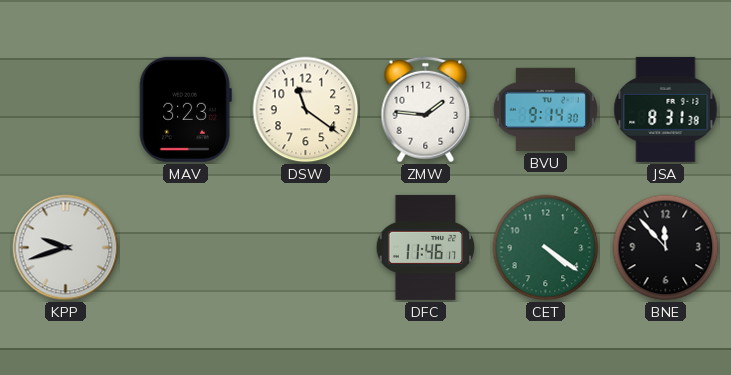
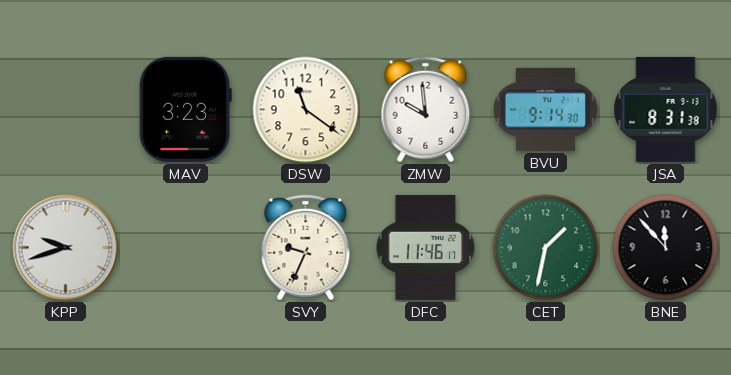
ZMW: 1:46 -> 9:59 (426, 110)
SVY: none -> 9:34 (306, 248)
CET: 4:21 -> 1:32 (546, 248)
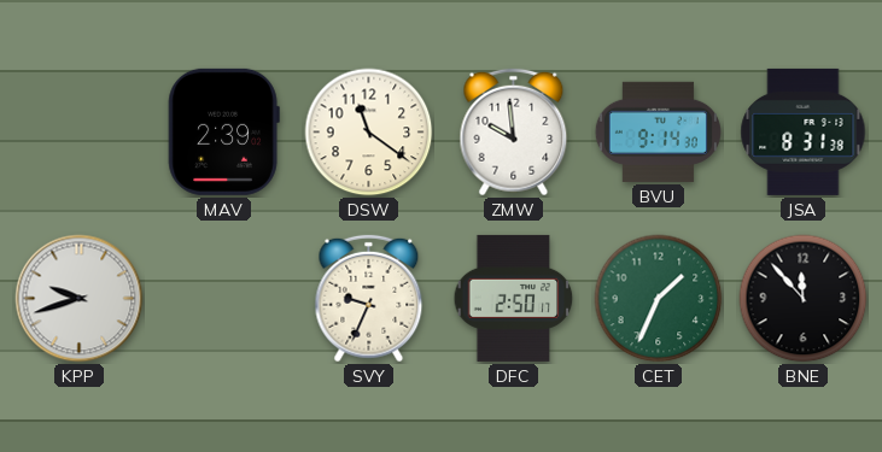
MAV: 3:23 -> 2:39 (223, 131)
DFC: 11:46 -> 2:50 (514, 298)
CET: 1:32 -> 1:34 (659, 299)
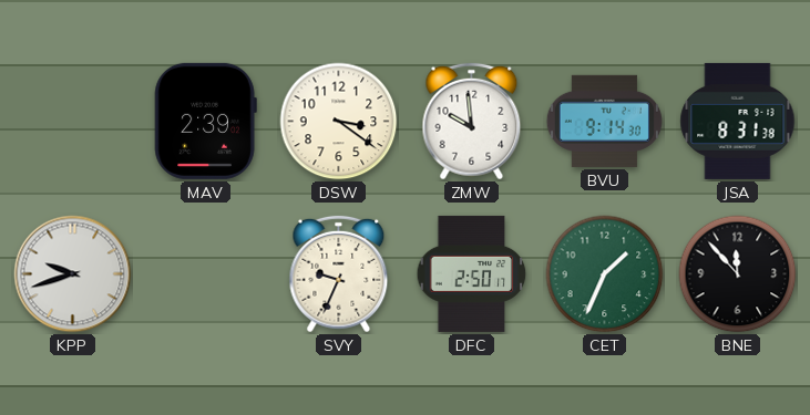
DSW: 11:21 -> 3:21 (339, 122)
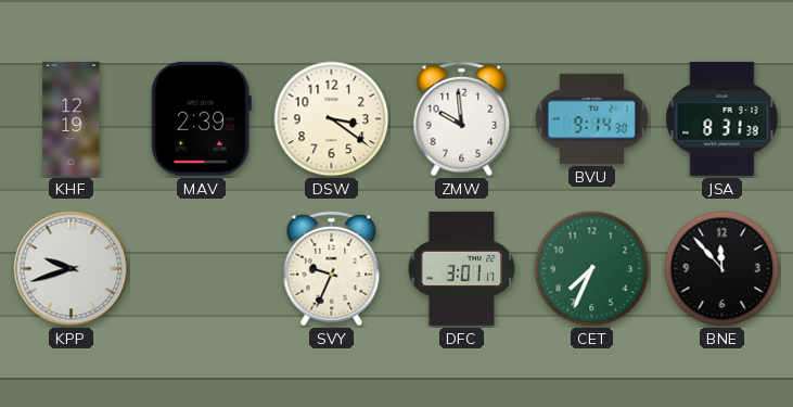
KHF: none -> 12:19 (72, 118)
DFC: 2:50 -> 3:01 (462, 268)
CET: 1:34 -> 7:34 (592, 269)
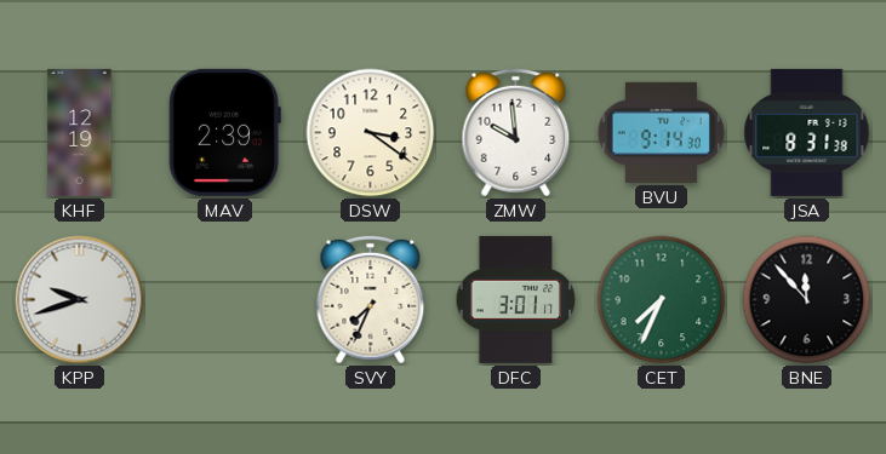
SVY: 9:34 -> 7:34 (371, 300)
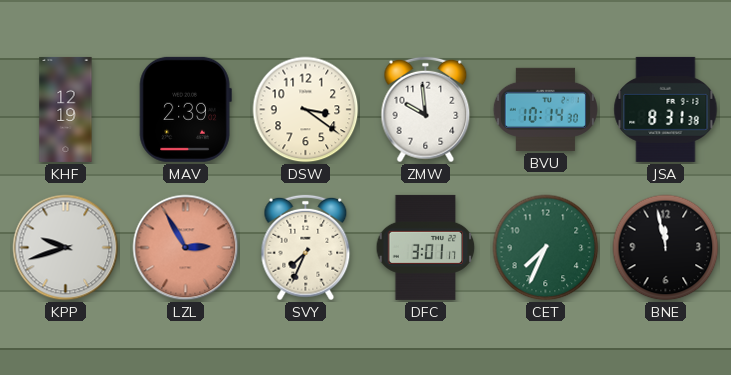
BVU: 9:14 -> 10:14 (545, 109)
LZL: none -> 2:55 (186, 248)
BNE: 11:53 -> 11:58 (666, 248)
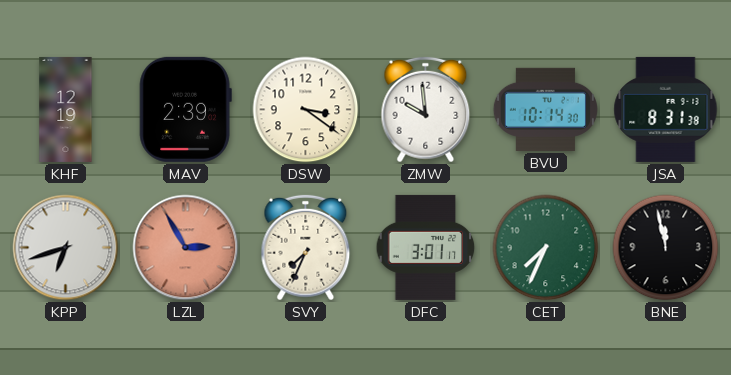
KPP: 9:42 -> 6:42 (66, 248)
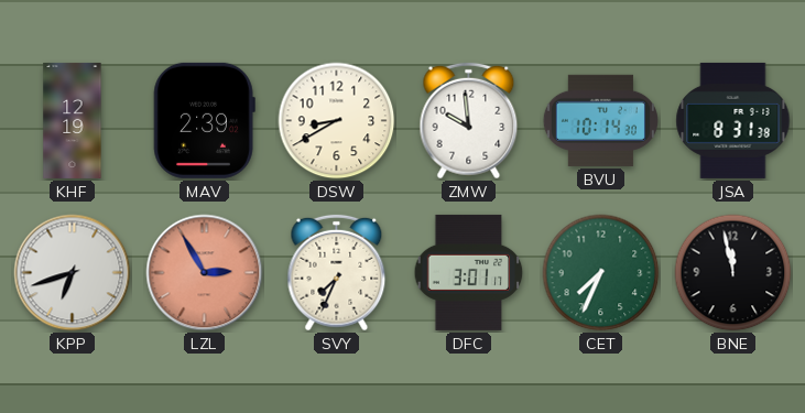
DSW: 3:21 -> 8:40 (337, 121)
